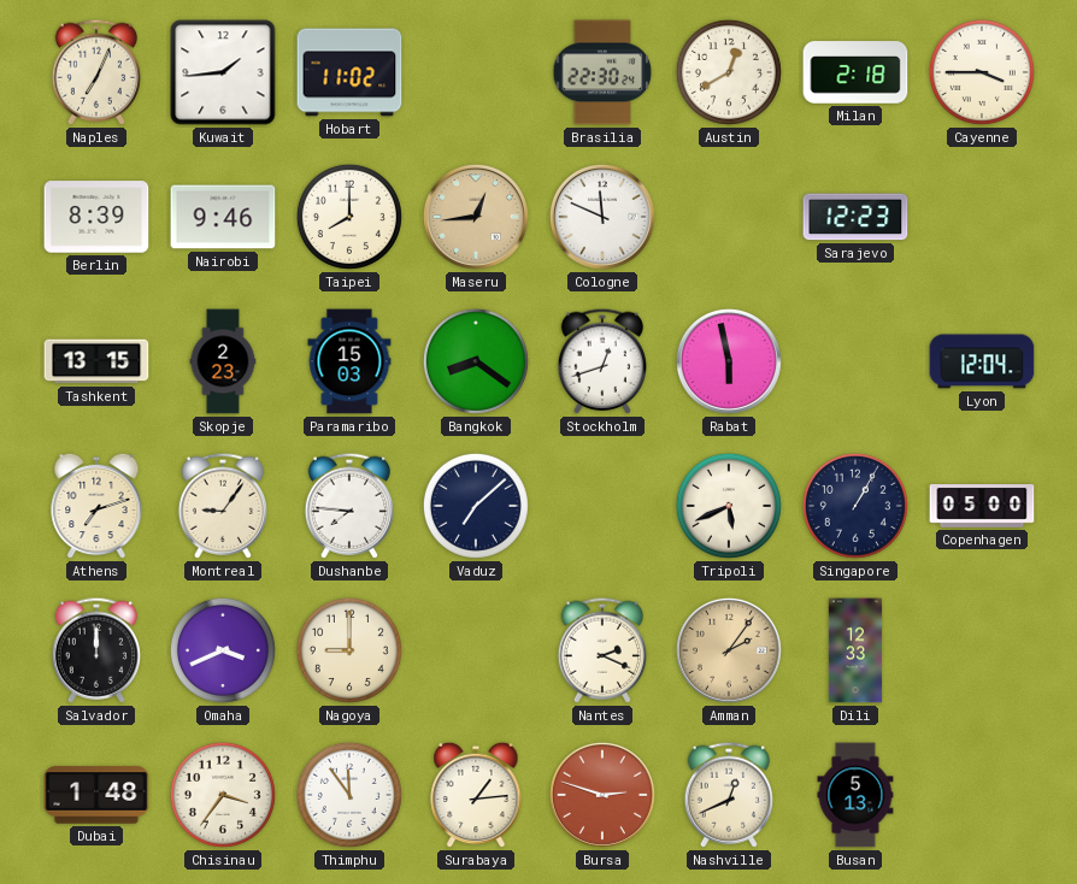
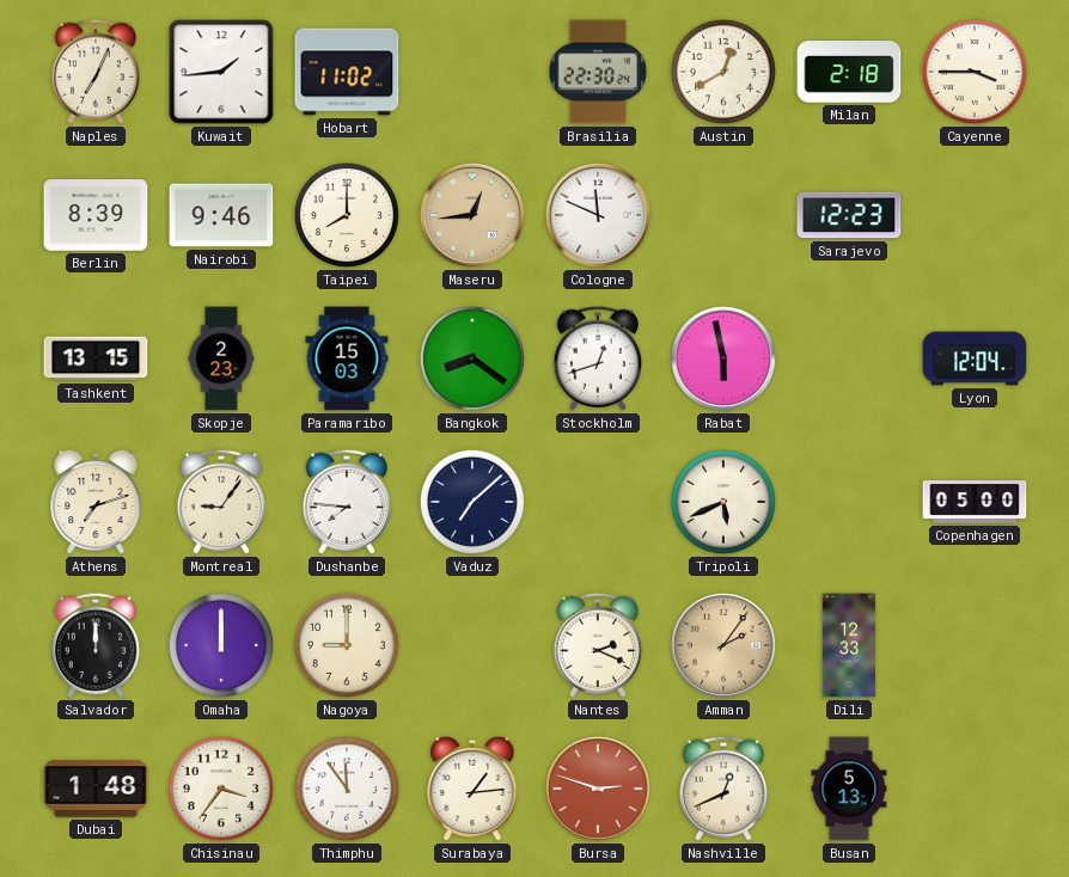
Singapore: 1:05 -> none (855, 506)
Omaha: 3:41 -> 12:00 (221, 645)
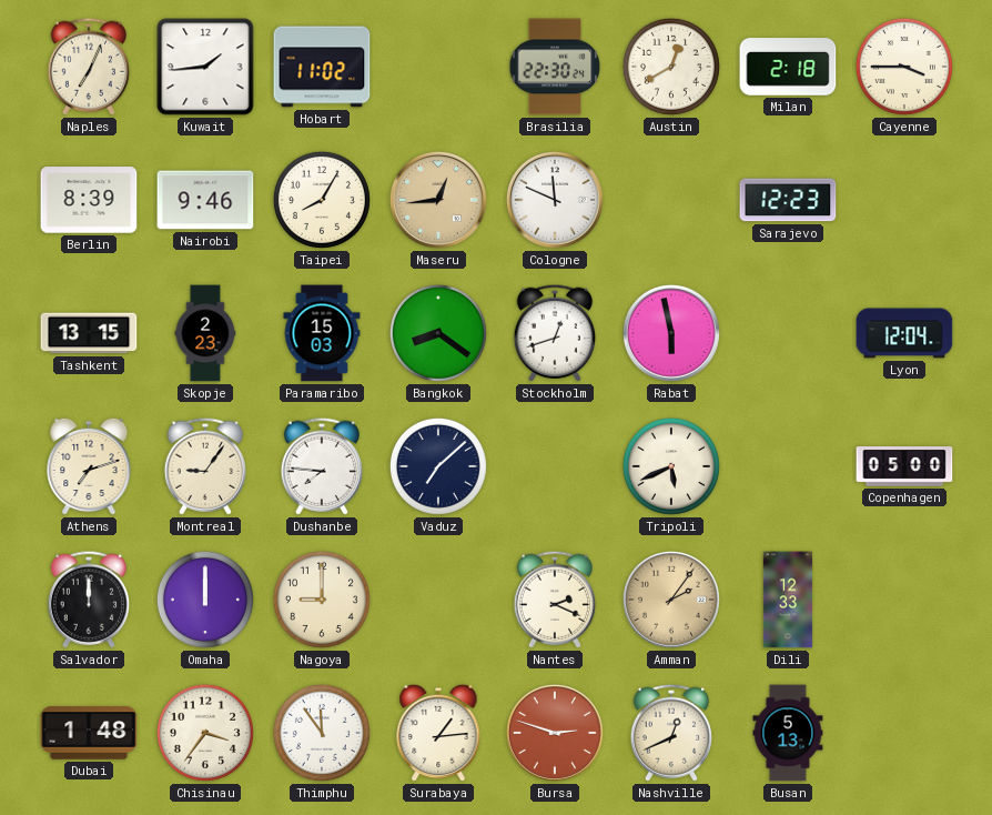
Taipei: 8:00 -> 8:05 (322, 200)
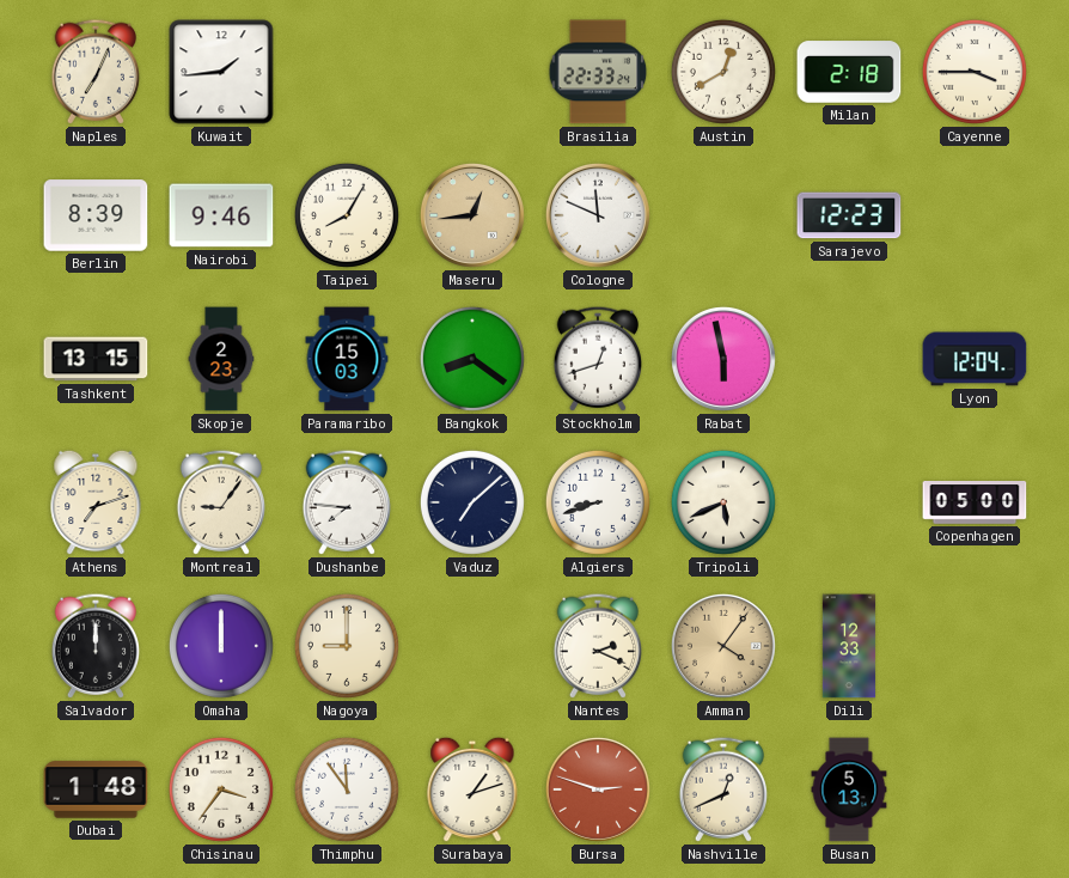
Hobart: 11:02 -> none (322, 67)
Brasilia: 22:30 -> 22:33 (598, 72)
Algiers: none -> 8:42 (598, 502)
Amman: 2:06 -> 4:06 (723, 646)
Surabaya: 1:14 -> 1:12 (472, 789)
